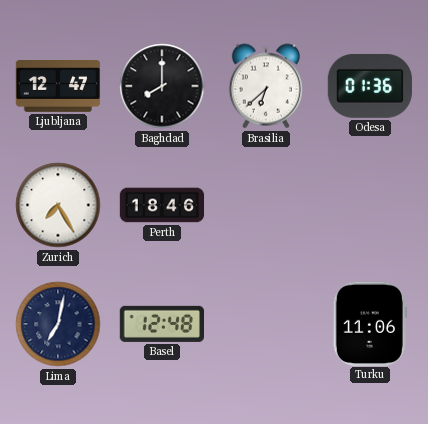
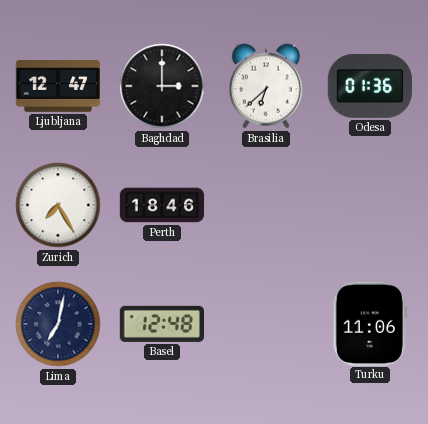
Baghdad: 8:00 -> 3:00 (162, 86)
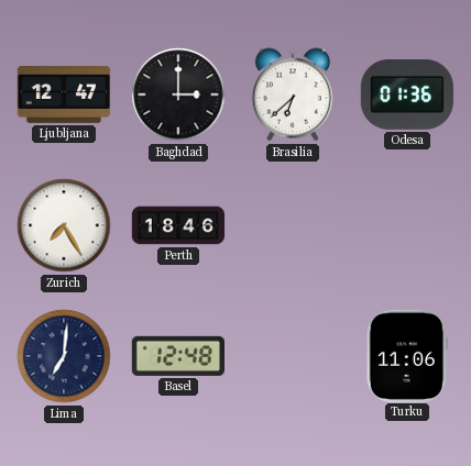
Lima: 7:02 -> 7:01 (64, 356)
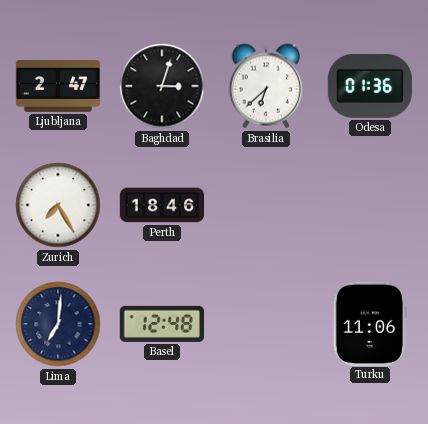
Ljubljana: 12:47 -> 2:47 (58, 87)
Baghdad: 3:00 -> 3:03 (162, 86)
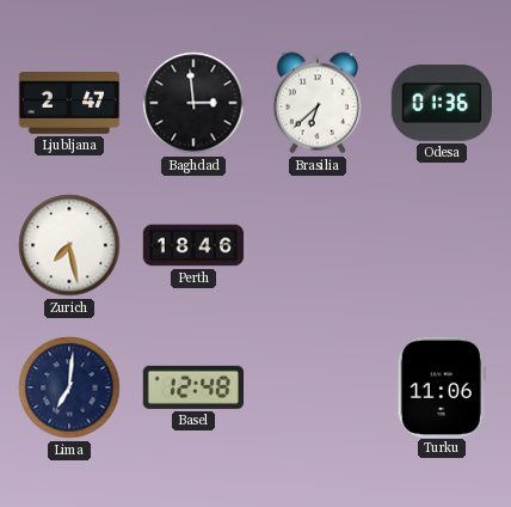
Baghdad: 3:03 -> 2:59 (193, 103)
Zurich: 7:25 -> 7:28 (69, 245)
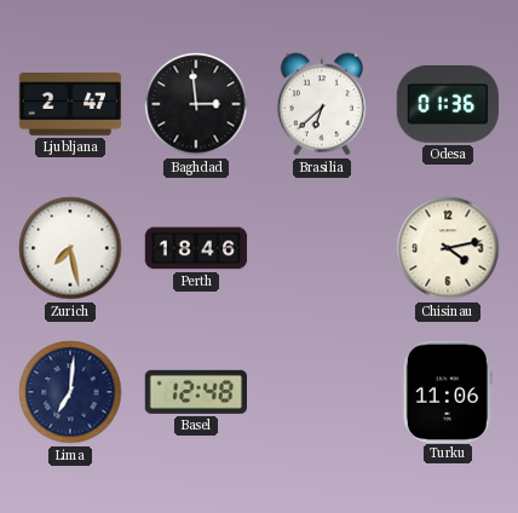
Chisinau: none -> 4:13 (448, 248)
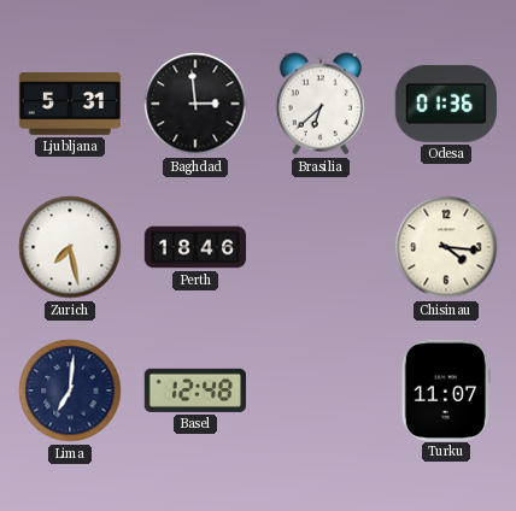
Ljubljana: 2:47 -> 5:31 (70, 105)
Chisinau: 4:13 -> 4:16 (446, 247)
Turku: 11:06 -> 11:07 (446, 389)
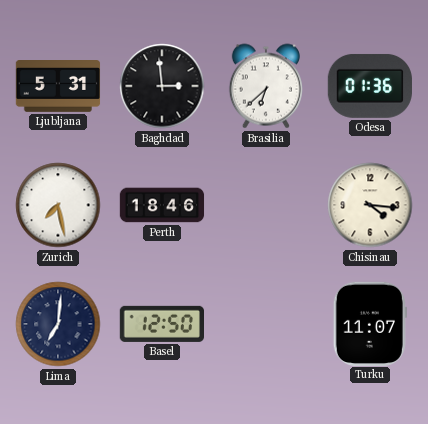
Basel: 12:48 -> 12:50 (161, 324)
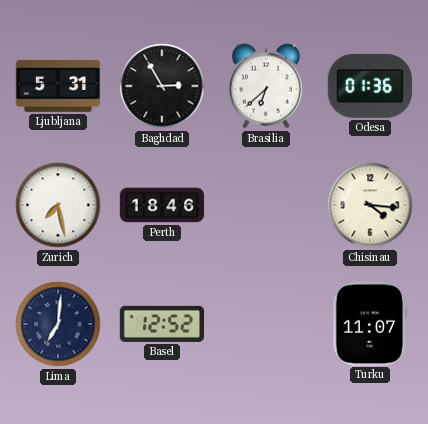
Baghdad: 2:59 -> 2:55 (162, 86)
Basel: 12:50 -> 12:52 (161, 324)
